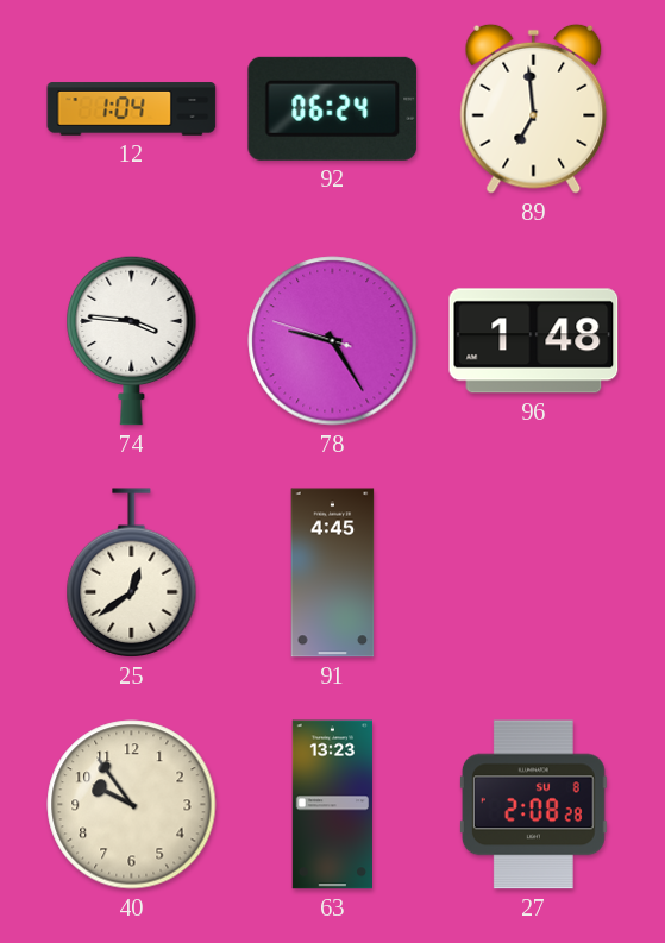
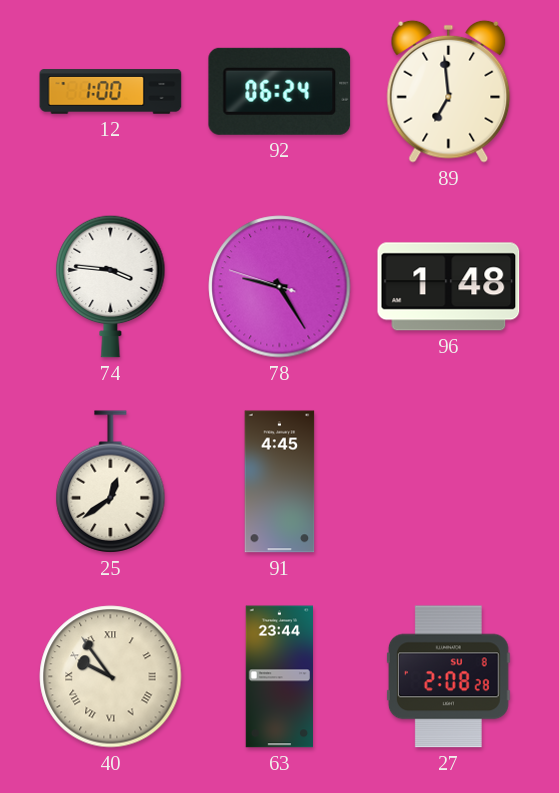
12: 1:04 -> 1:00 (111, 92)
40 numerals: Arabic -> Roman (111, 677)
63: 13:23 -> 23:44 (280, 677)
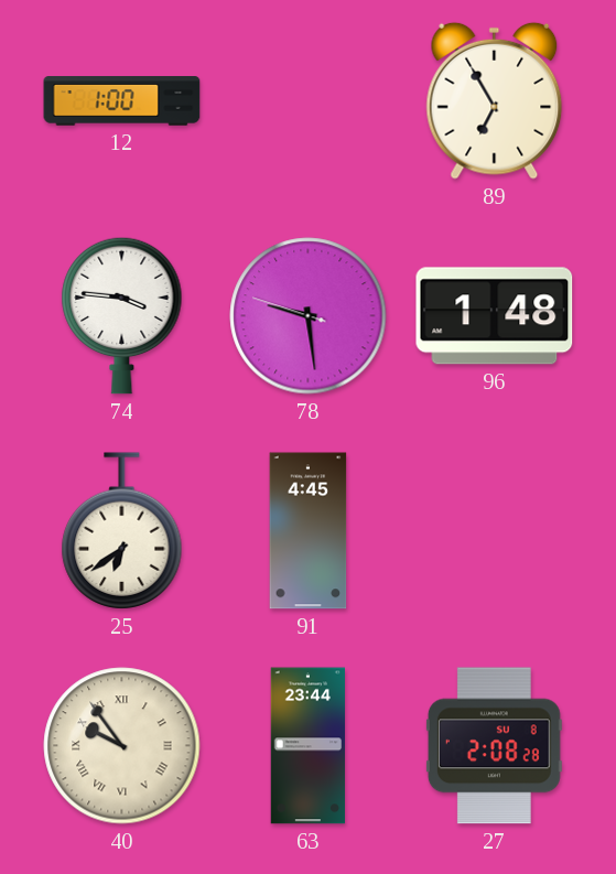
92: 06:24 -> none (280, 91)
89: 6:59 -> 6:55 (495, 100)
78: 9:24 -> 9:28 (309, 316)
25: 12:39 -> 6:39 (122, 531)
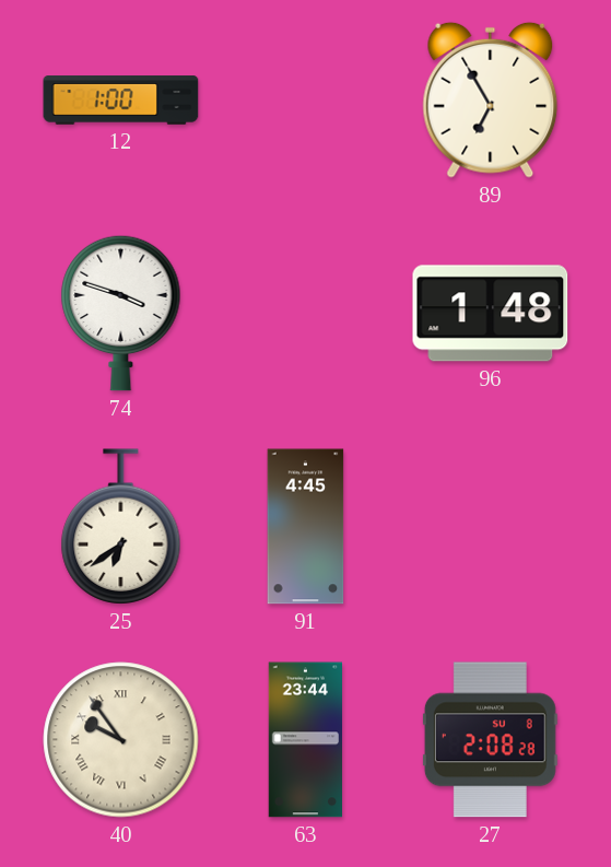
74: 3:46 -> 3:48 (121, 313)
78: 9:28 -> none (309, 316)
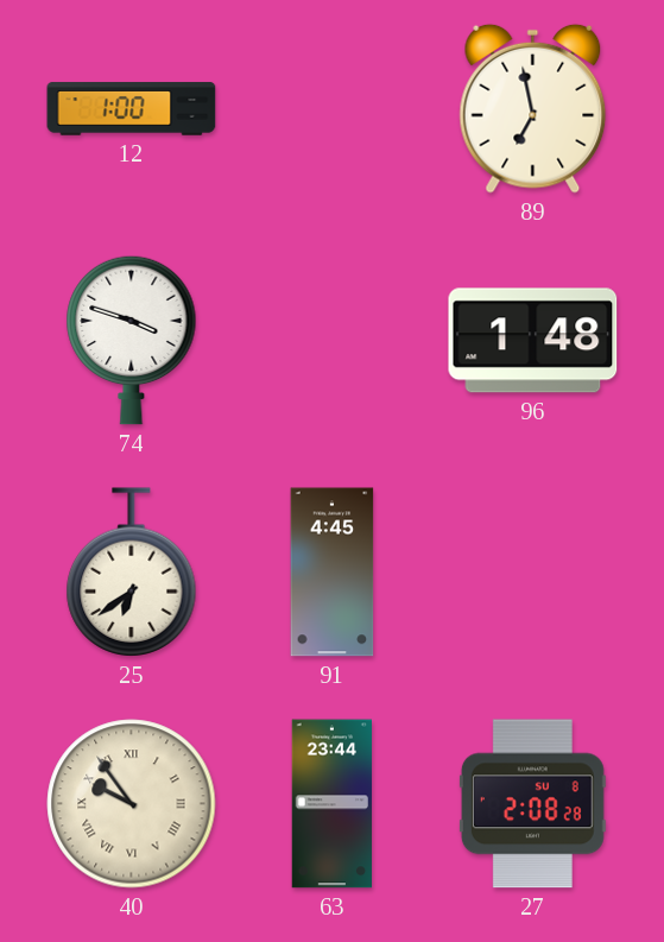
89: 6:55 -> 6:58 (533, 108)
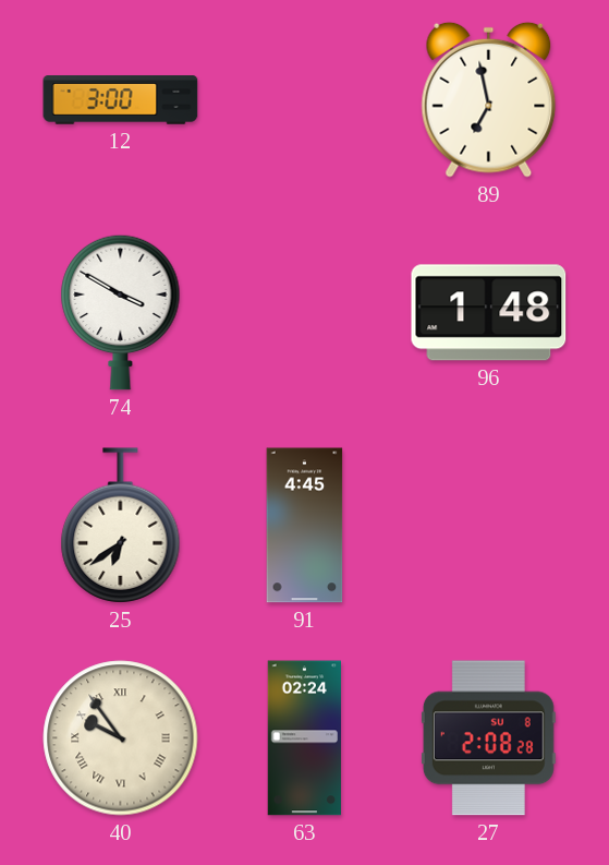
12: 1:00 -> 3:00 (121, 100)
74: 3:48 -> 3:50 (121, 312)
63: 23:44 -> 02:24 (305, 738)
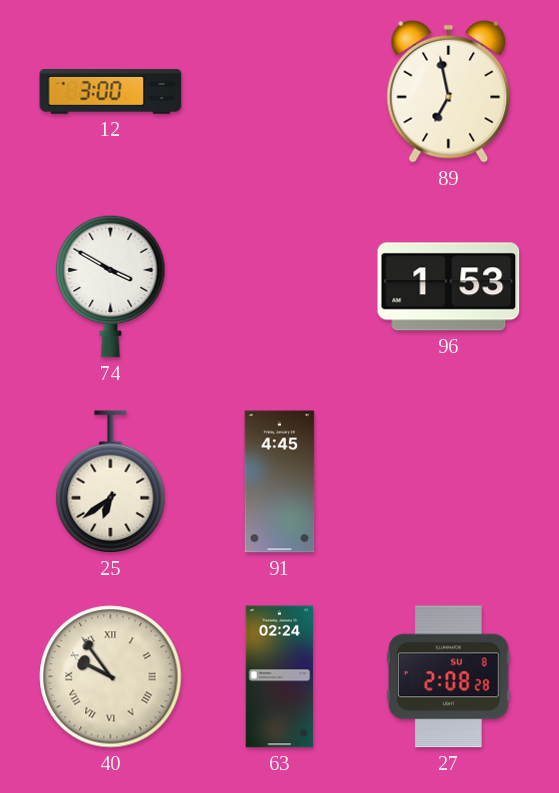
96: 1:48 -> 1:53 (449, 287)
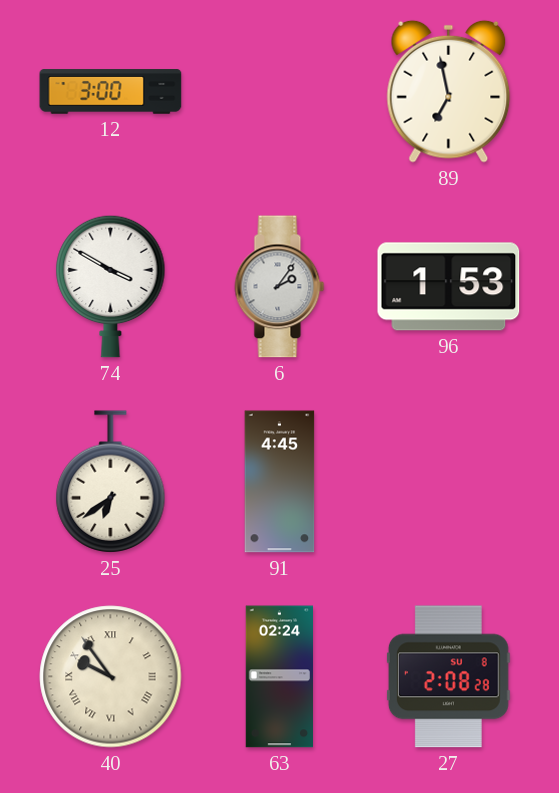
6: none -> 2:06 (280, 287)
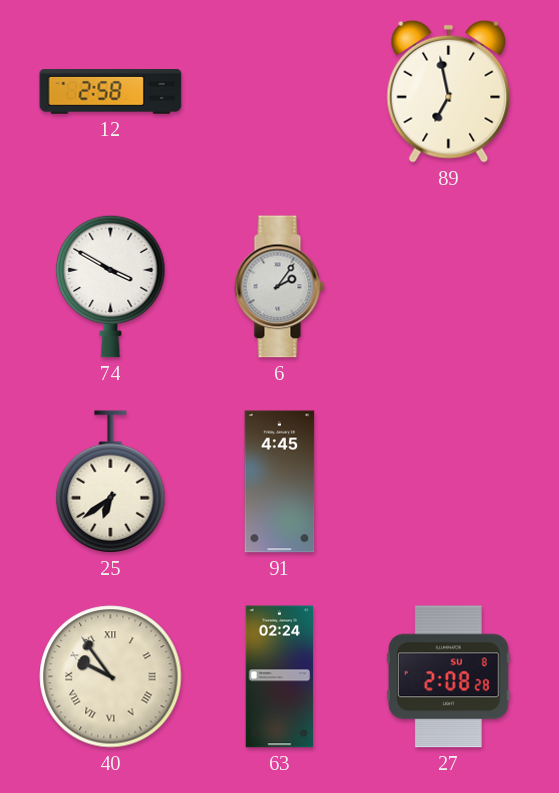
12: 3:00 -> 2:58 (111, 92)
96: 1:53 -> none (449, 287)
